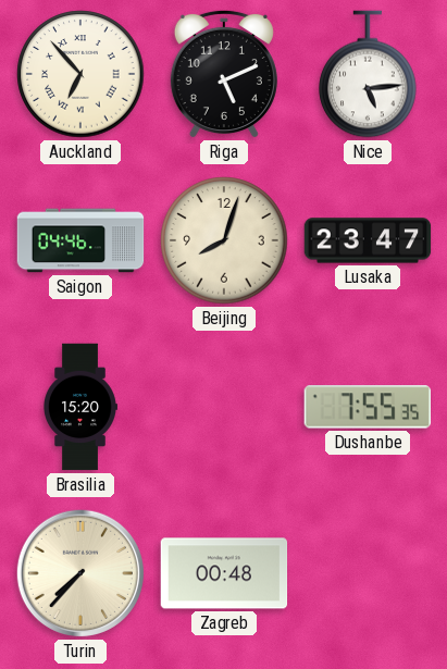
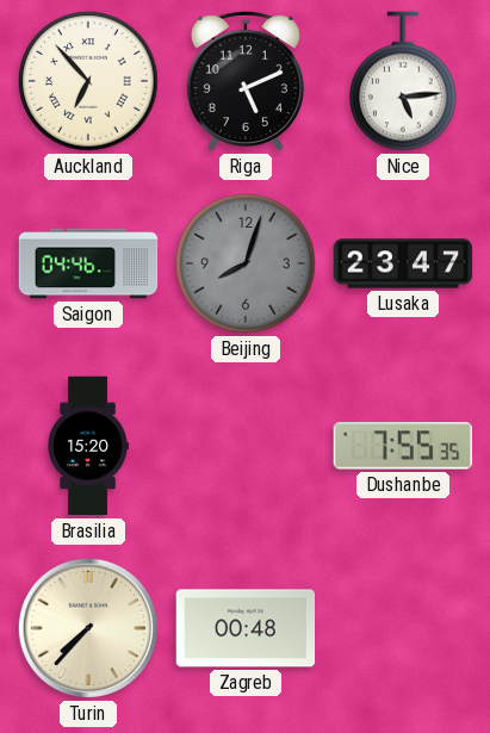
Beijing dial: cream -> grey (246, 263)
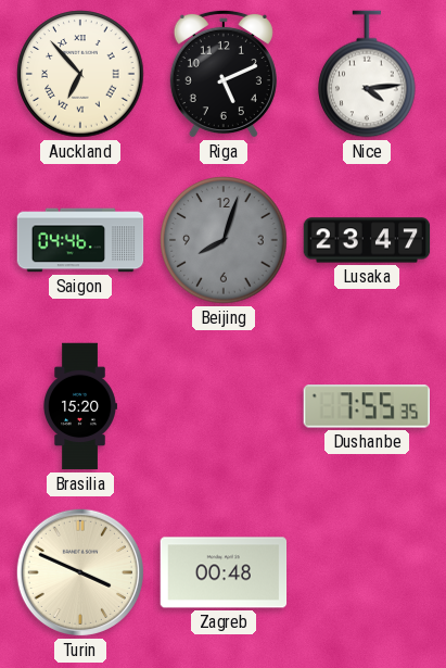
Nice: 5:14 -> 4:14 (367, 74)
Turin: 7:37 -> 3:49 (80, 572)
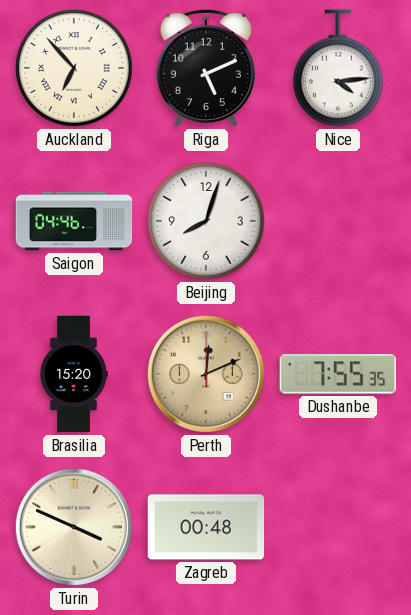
Beijing dial: grey -> white (206, 221)
Lusaka: 23:47 -> none (367, 240)
Perth: none -> 12:11 (206, 374)
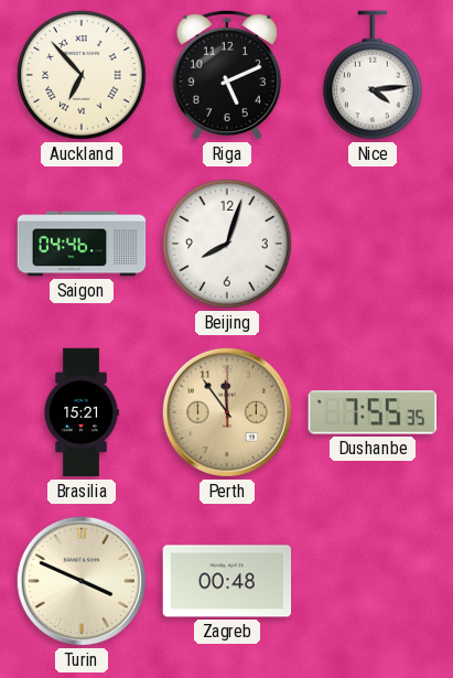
Brasilia: 15:20 -> 15:21 (80, 412)
Perth: 12:11 -> 11:54 (227, 412)
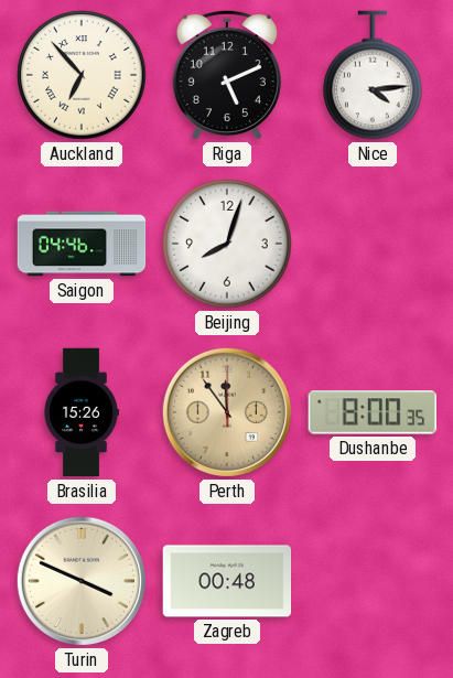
Brasilia: 15:21 -> 15:26 (80, 412)
Dushanbe: 7:55 -> 8:00 (371, 412)
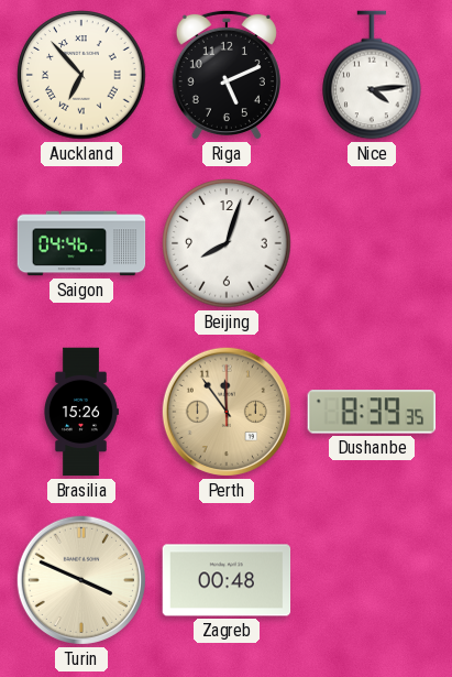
Dushanbe: 8:00 -> 8:39 (371, 412)
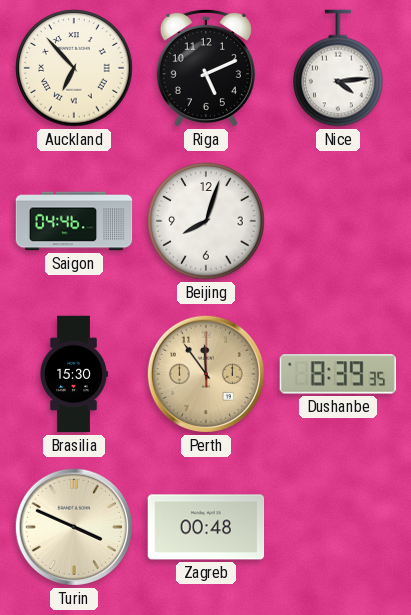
Brasilia: 15:26 -> 15:30 (73, 374)
